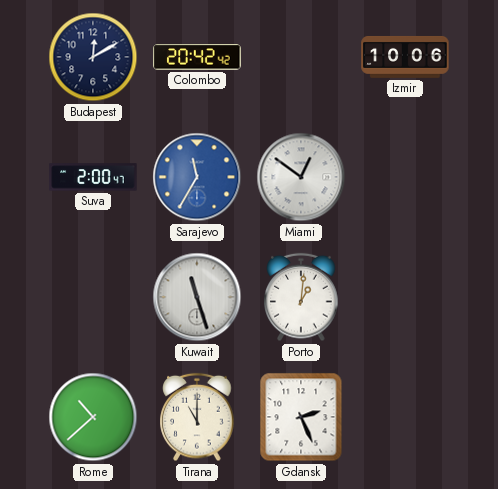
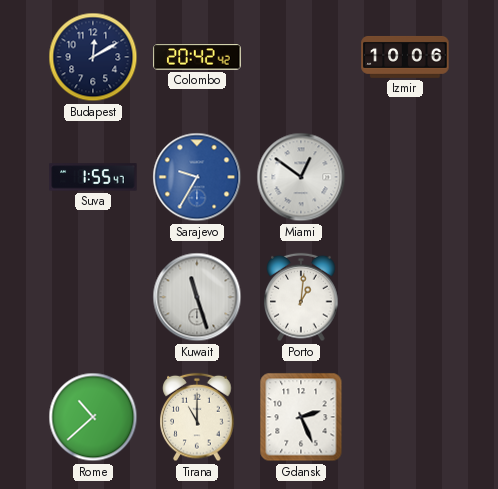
Suva: 2:00 -> 1:55 (93, 177)
Sarajevo: 11:35 -> 9:35 (197, 177)
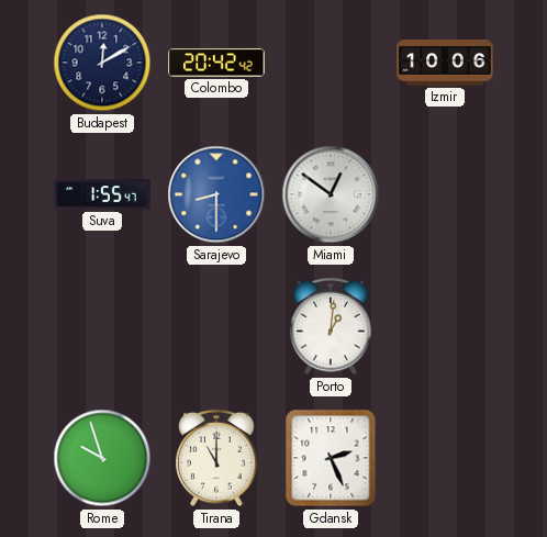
Sarajevo: 9:35 -> 8:30 (216, 194)
Kuwait: 11:27 -> none (197, 297)
Rome: 10:38 -> 9:57 (102, 458)
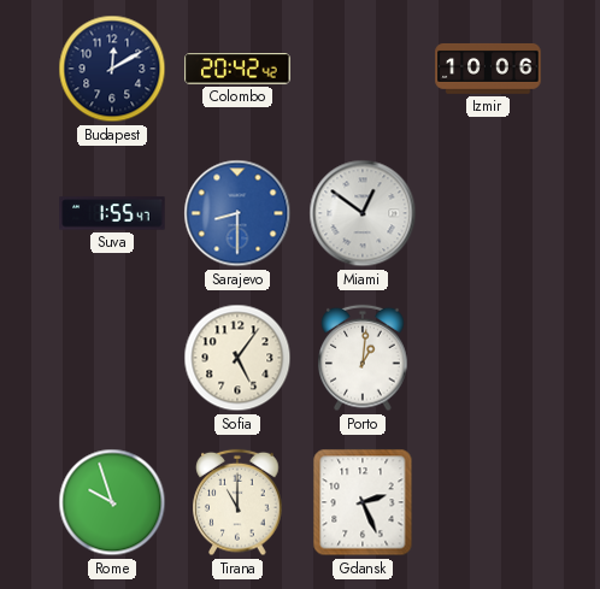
Sofia: none -> 5:06 (237, 358)
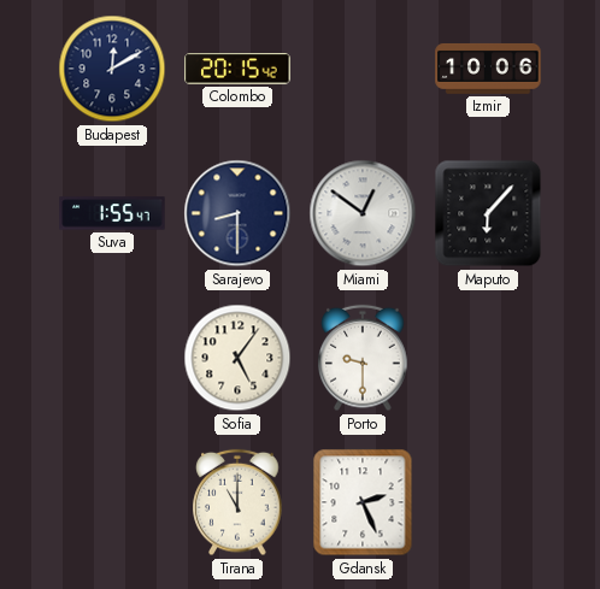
Colombo: 20:42 -> 20:15 (237, 69)
Sarajevo dial: blue -> navy (237, 213)
Maputo: none -> 6:07 (488, 213)
Porto: 1:01 -> 9:30 (363, 358)
Rome: 9:57 -> none (112, 502)
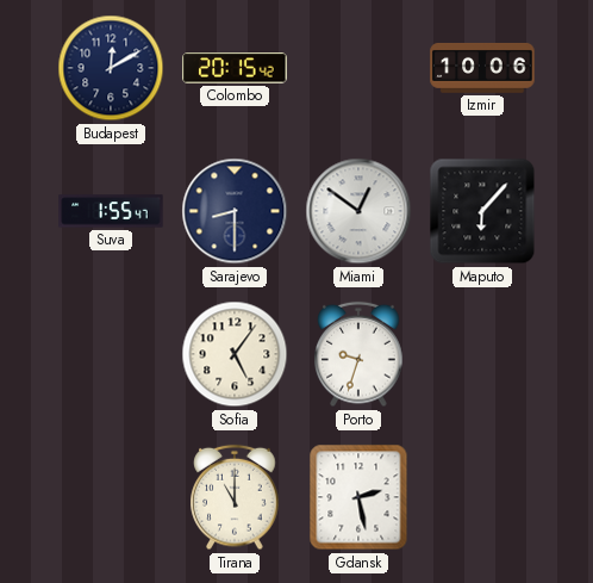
Porto: 9:30 -> 9:33 (358, 354)
Gdansk: 2:26 -> 2:28 (358, 497)
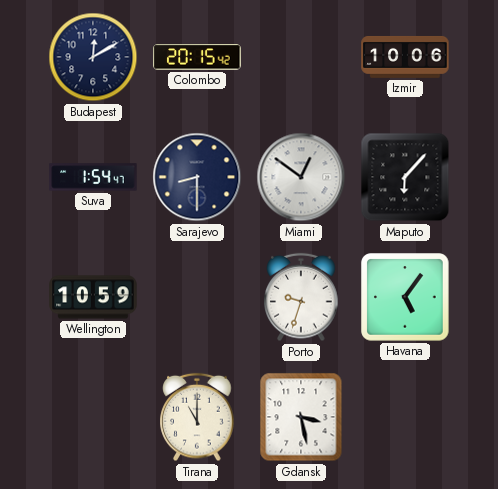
Suva: 1:55 -> 1:54 (93, 177)
Wellington: none -> 10:59 (93, 297)
Sofia: 5:06 -> none (235, 354)
Havana: none -> 5:06 (405, 297)
Gdansk: 2:28 -> 3:28 (301, 417)
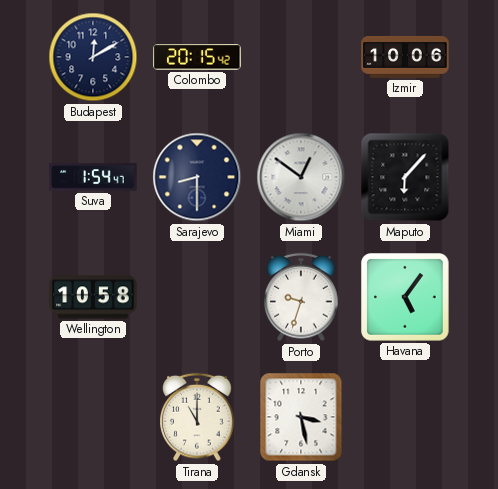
Wellington: 10:59 -> 10:58 (93, 297)
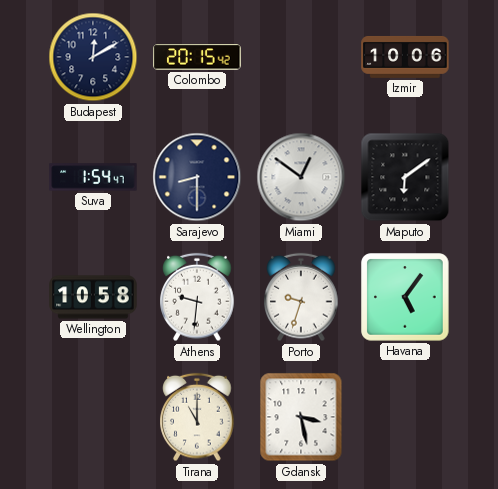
Maputo: 6:07 -> 6:09 (405, 177)
Athens: none -> 9:31 (197, 297)
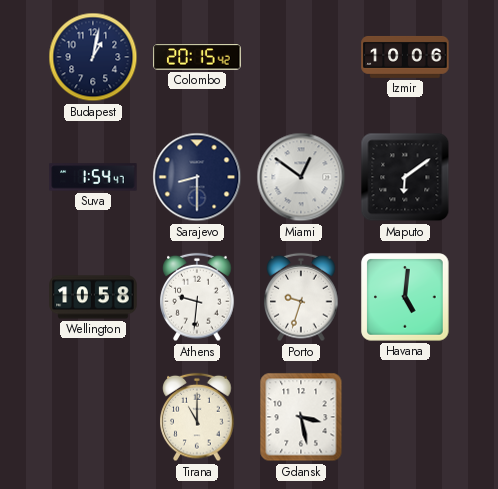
Budapest: 12:10 -> 1:02 (93, 57)
Havana: 5:06 -> 5:01 (405, 297)
